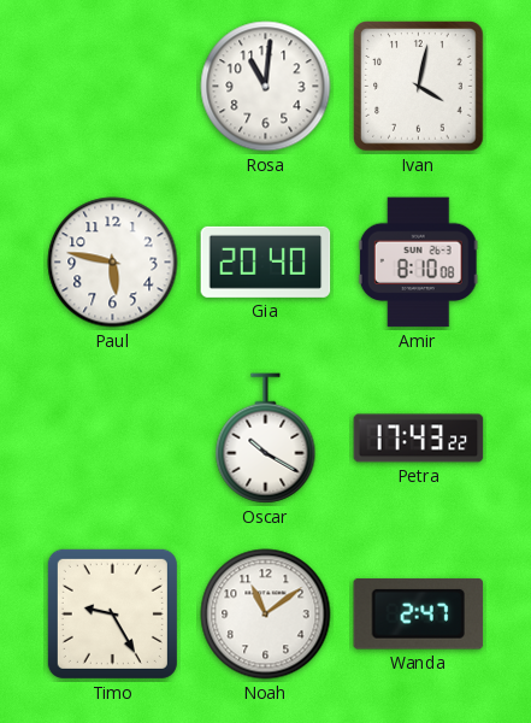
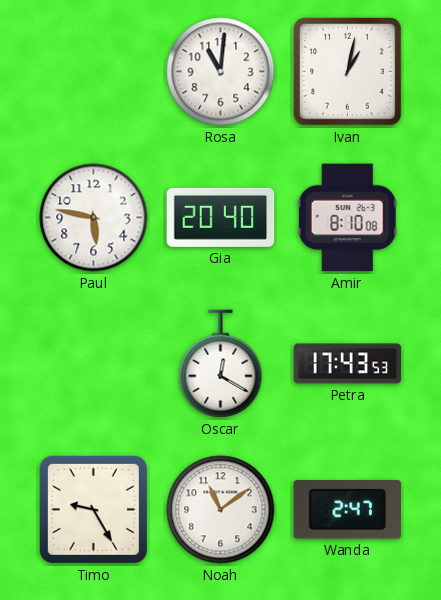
Ivan: 4:02 -> 1:02 (348, 72)
Oscar: 10:20 -> 12:20 (221, 364)
Petra: 17:43:22 -> 17:43:53 (348, 364)
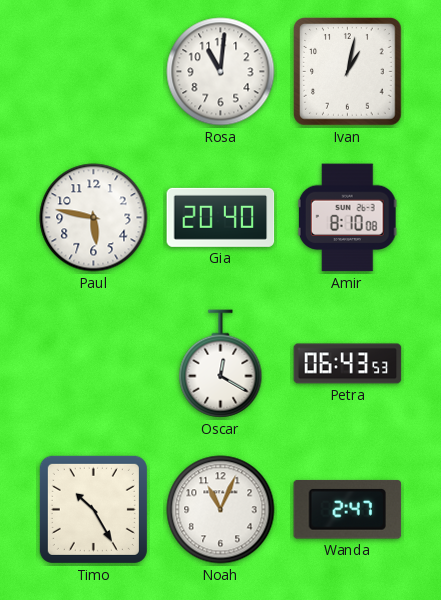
Petra: 17:43 -> 06:43 (348, 364)
Timo: 9:25 -> 10:25 (93, 509)
Noah: 11:09 -> 11:04 (221, 510)
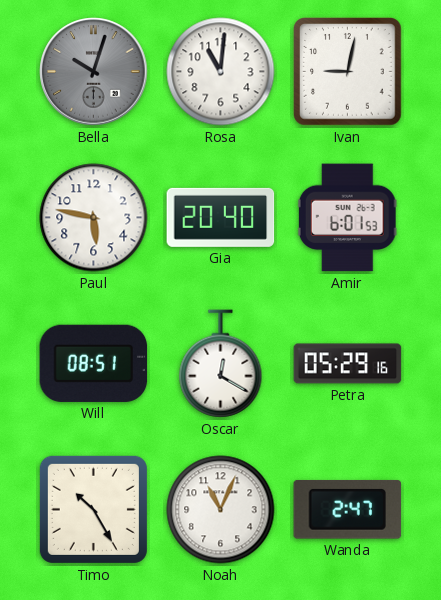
Bella: none -> 10:03 (94, 72)
Ivan: 1:02 -> 9:02 (348, 72)
Amir: 8:10 -> 6:01 (347, 218)
Will: none -> 08:51 (94, 363)
Petra: 06:43 -> 05:29 (348, 364)
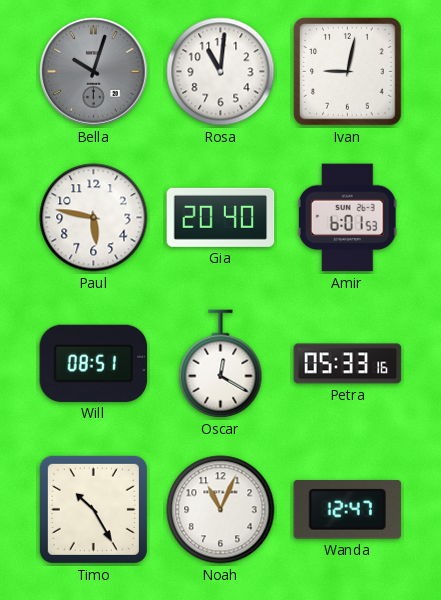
Petra: 05:29 -> 05:33 (348, 364)
Wanda: 2:47 -> 12:47 (348, 510)
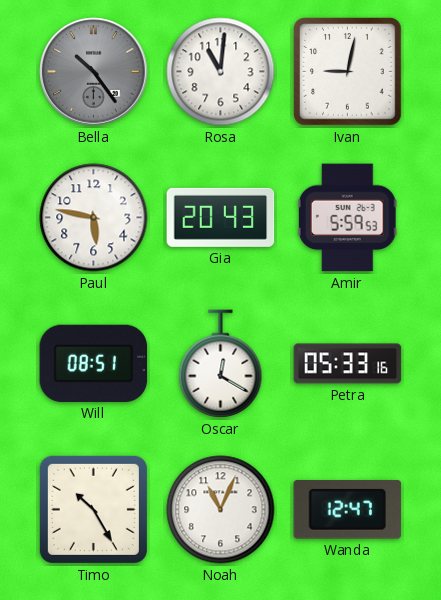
Bella: 10:03 -> 10:24 (94, 72)
Gia: 20:40 -> 20:43 (221, 217)
Amir: 6:01 -> 5:59 (347, 218)
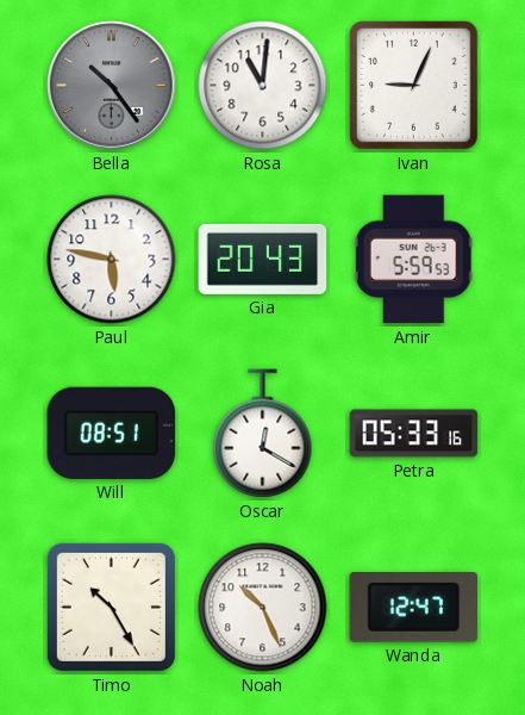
Ivan: 9:02 -> 9:04 (414, 86)
Noah: 11:04 -> 10:26 (263, 608)
